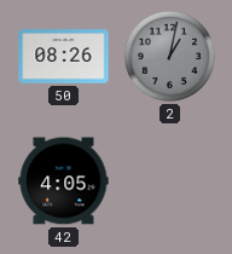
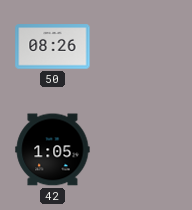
2: 1:02 -> none (169, 56)
42: 4:05 -> 1:05 (53, 150)
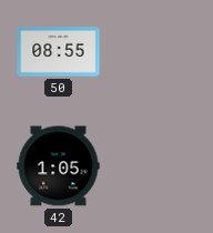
50: 08:26 -> 08:55 (59, 52)
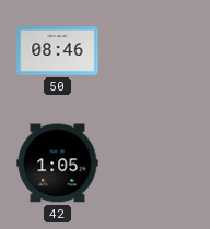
50: 08:55 -> 08:46 (58, 51)
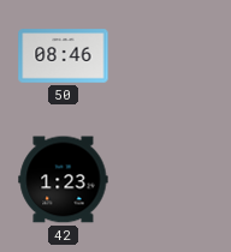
42: 1:05 -> 1:23 (64, 180)
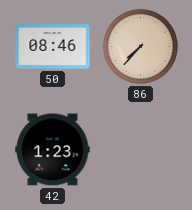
86: none -> 7:37 (140, 46)
